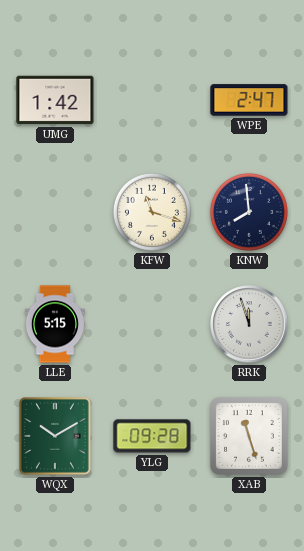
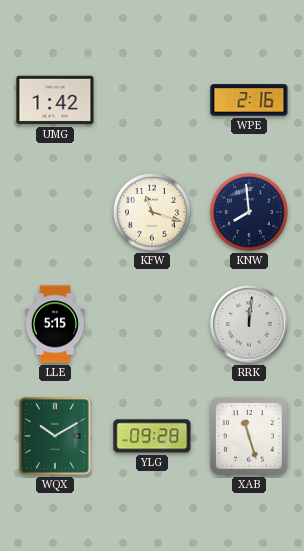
WPE: 2:47 -> 2:16 (249, 100)
RRK: 11:57 -> 12:01 (249, 324)
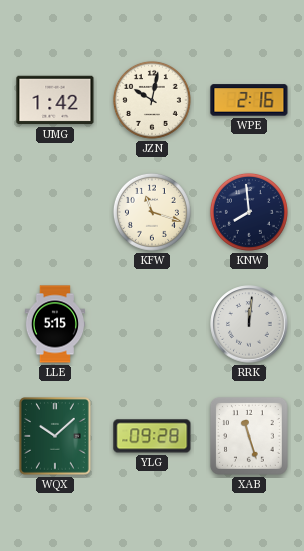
JZN: none -> 10:02 (152, 100)
WQX: 10:10 -> 10:08 (56, 437)
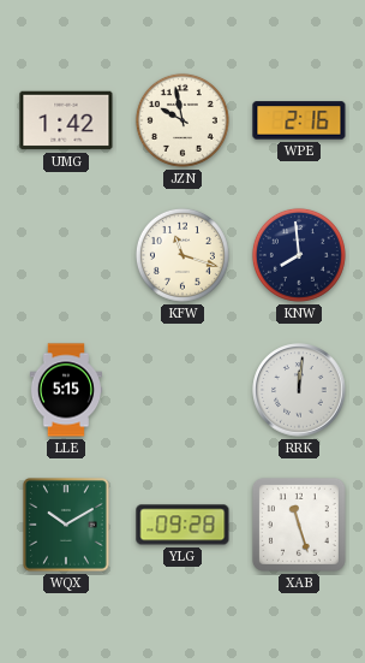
JZN: 10:02 -> 9:58 (182, 120)
WQX: 10:08 -> 10:10 (67, 526)
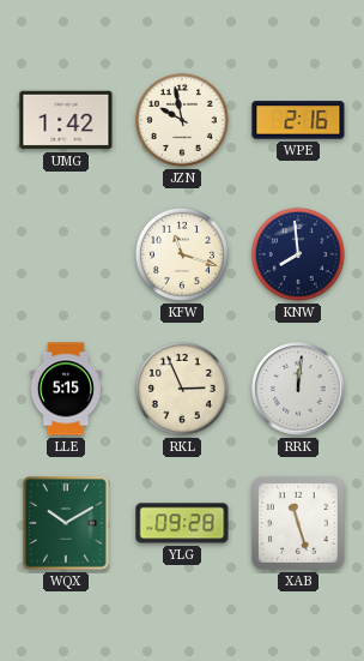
RKL: none -> 2:56 (182, 389)
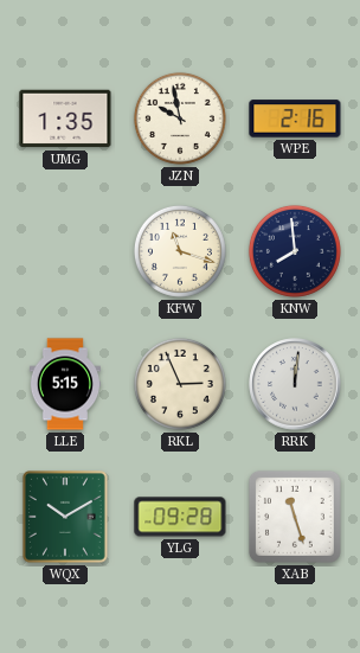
UMG: 1:42 -> 1:35 (65, 119)
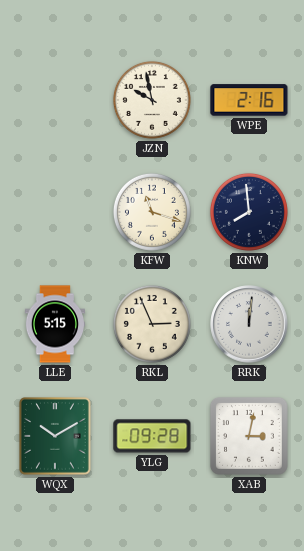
UMG: 1:35 -> none (65, 119)
XAB: 11:27 -> 3:02 (249, 436)
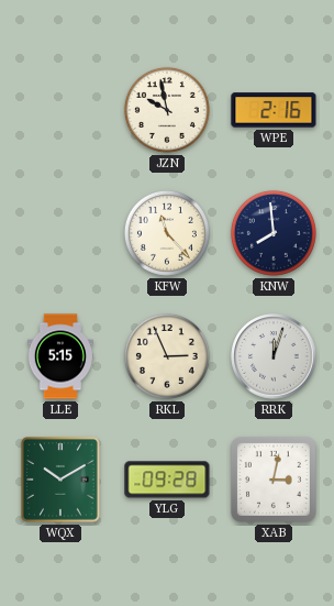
KFW: 11:18 -> 11:23 (167, 233)
RRK: 12:01 -> 12:03 (274, 356)
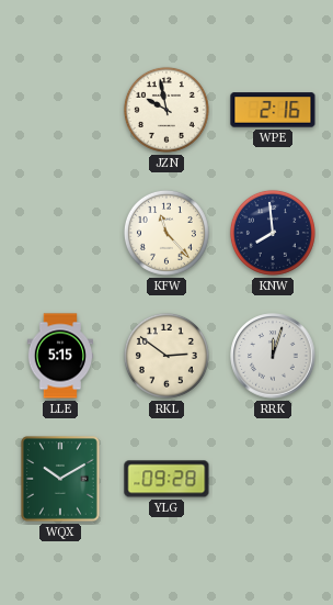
RKL: 2:56 -> 2:51 (166, 356)
XAB: 3:02 -> none (274, 480)
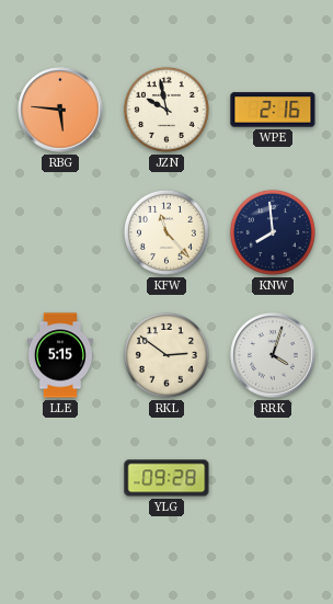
RBG: none -> 5:46 (60, 110)
RRK: 12:03 -> 4:03 (273, 355)
WQX: 10:10 -> none (61, 480)
